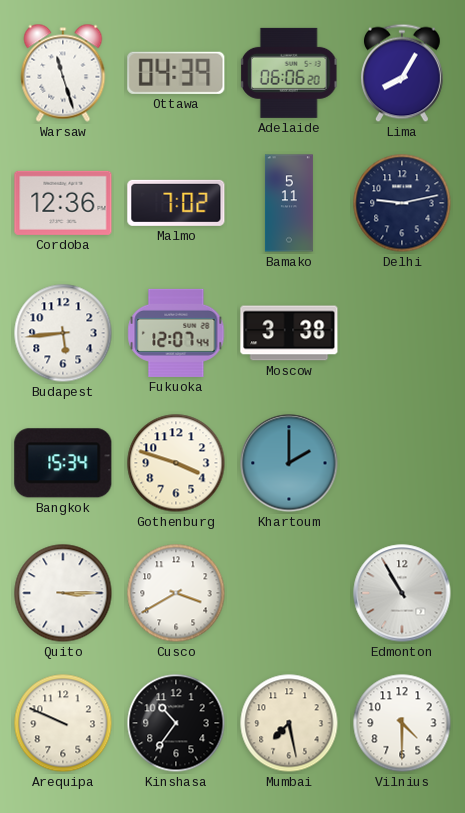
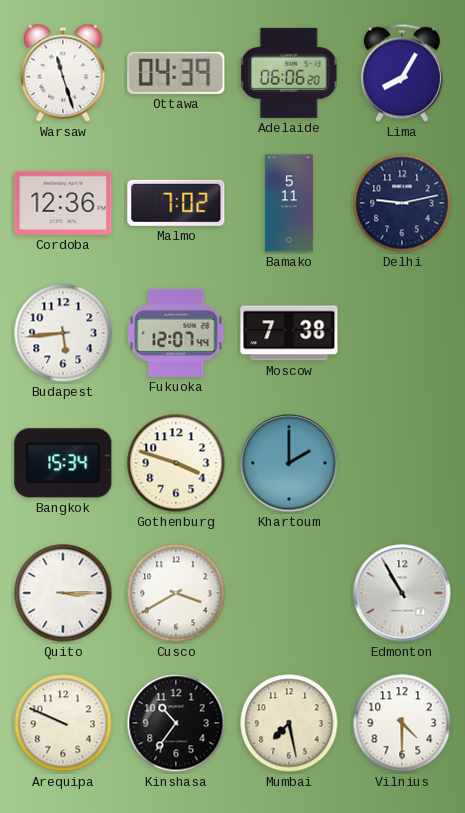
Moscow: 3:38 -> 7:38 (289, 333)
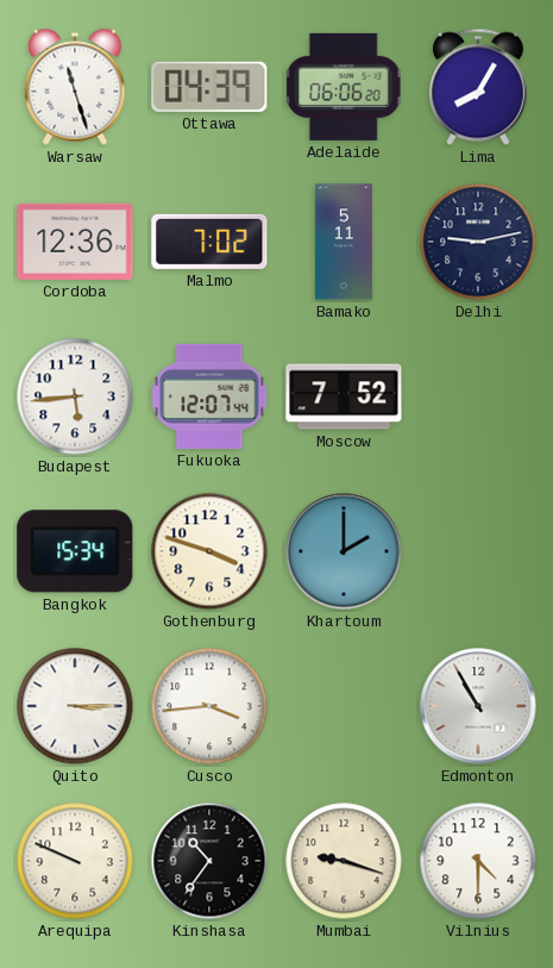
Moscow: 7:38 -> 7:52 (344, 396)
Cusco: 3:40 -> 3:44 (209, 706)
Mumbai: 7:28 -> 9:18 (344, 861)
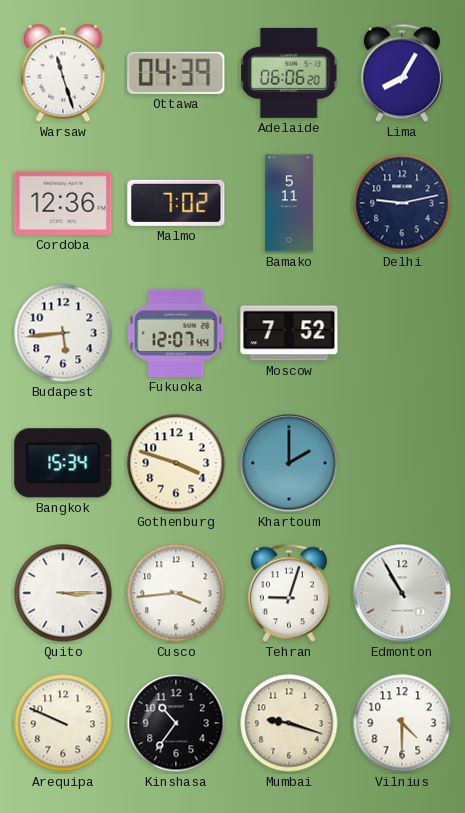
Tehran: none -> 9:03 (289, 593)
